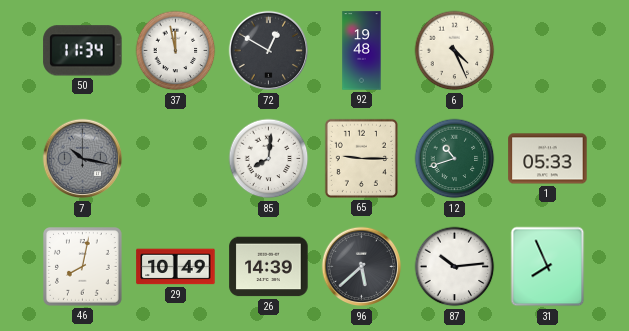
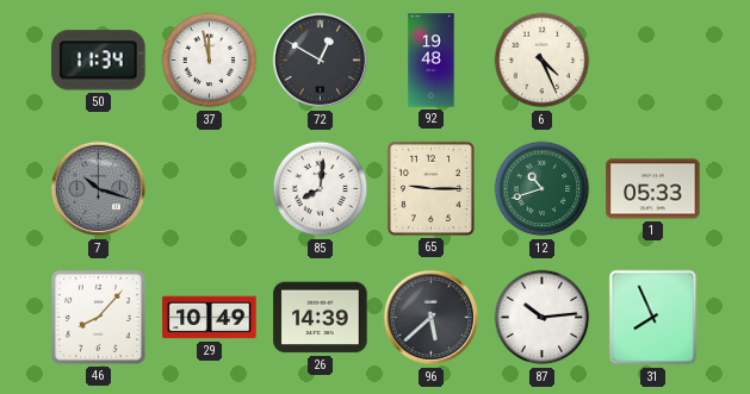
7: 10:17 -> 10:18 (99, 189)
46: 8:02 -> 8:07 (99, 318)
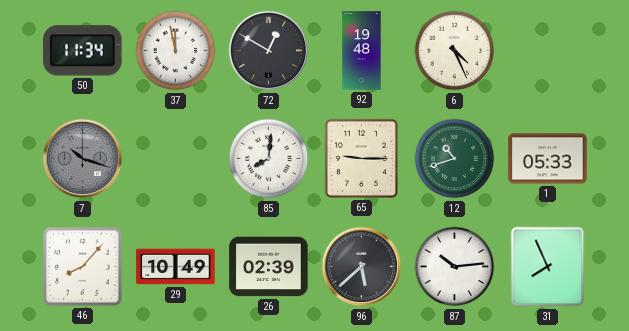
26: 14:39 -> 02:39 (269, 267)
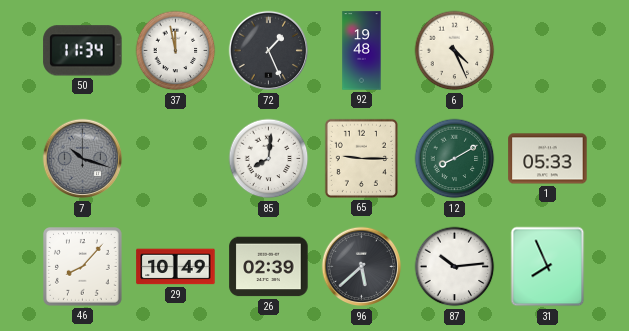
72: 12:50 -> 1:26 (269, 51)
12: 10:42 -> 8:10 (455, 159)
